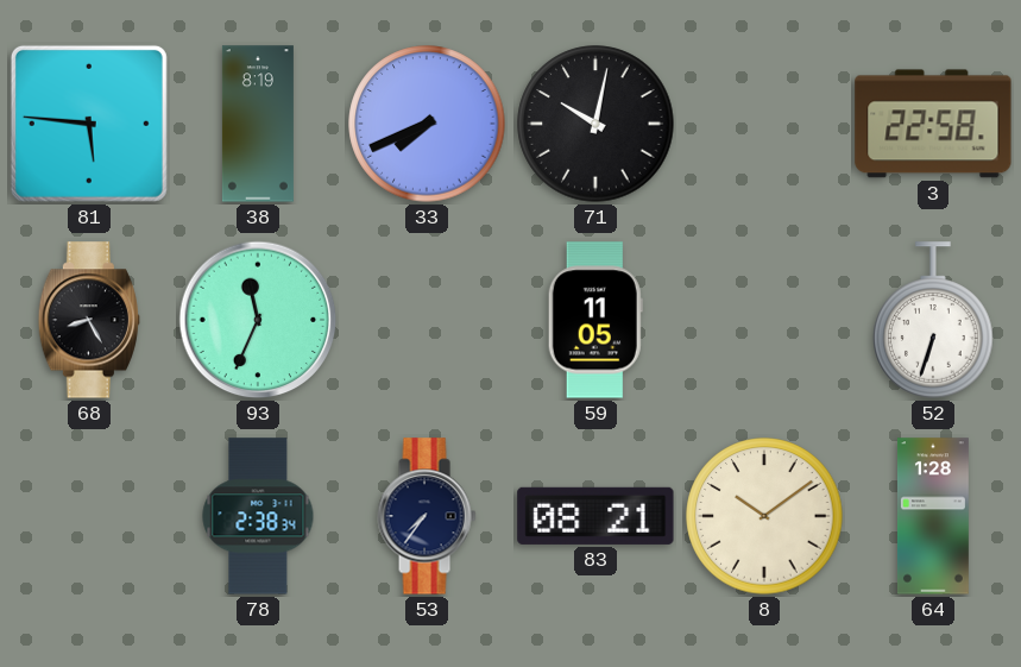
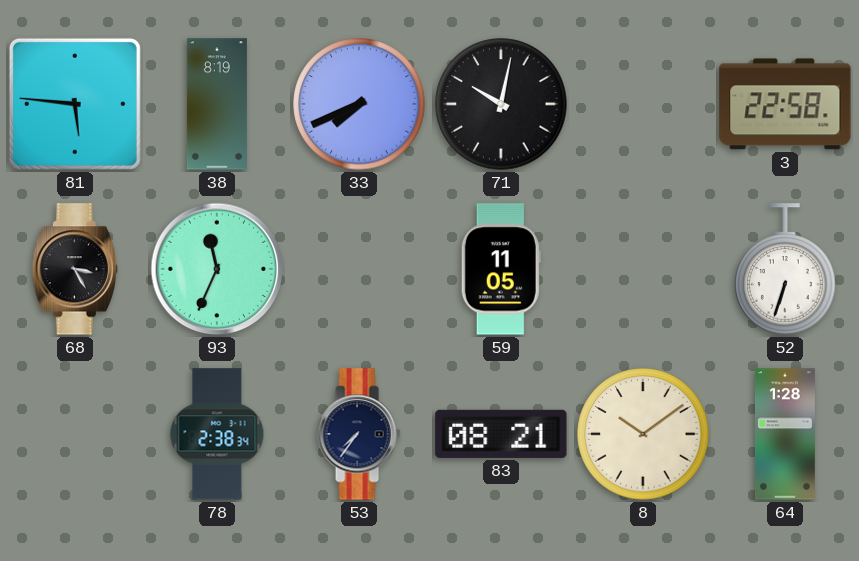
68: 8:25 -> 3:25 (75, 269)
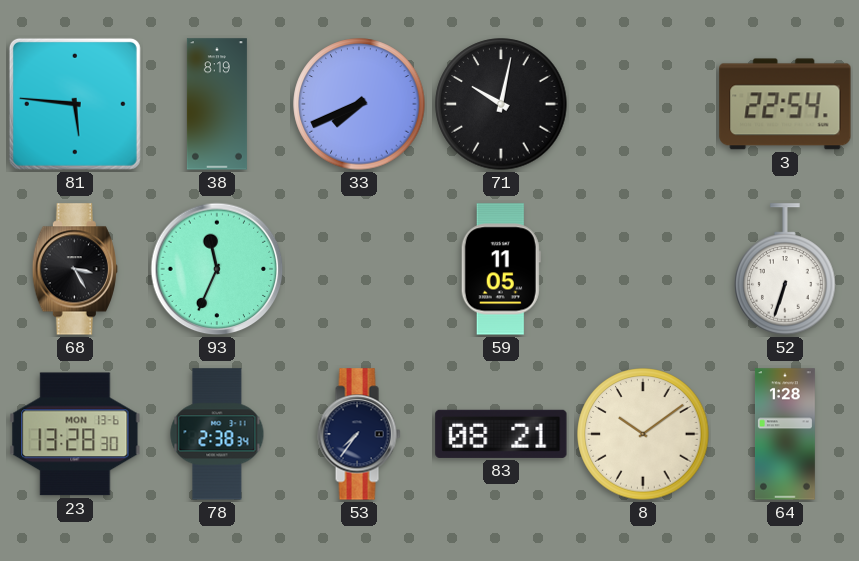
3: 22:58 -> 22:54 (785, 104)
23: none -> 13:28 (75, 434)
